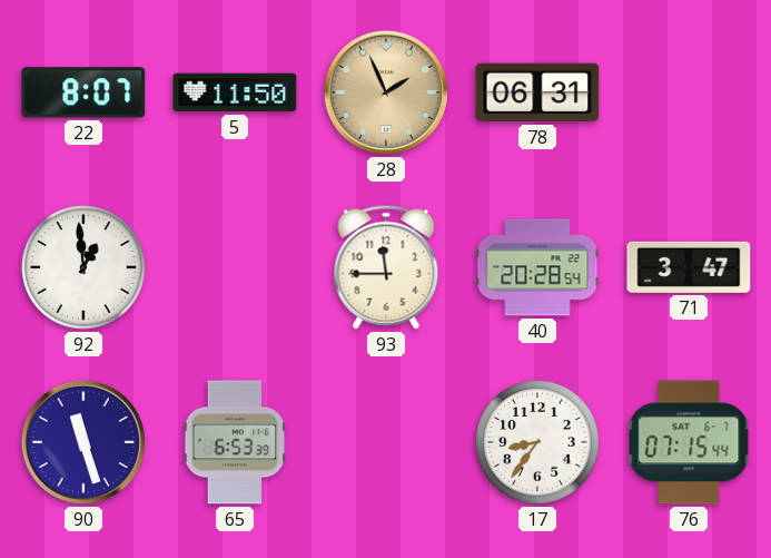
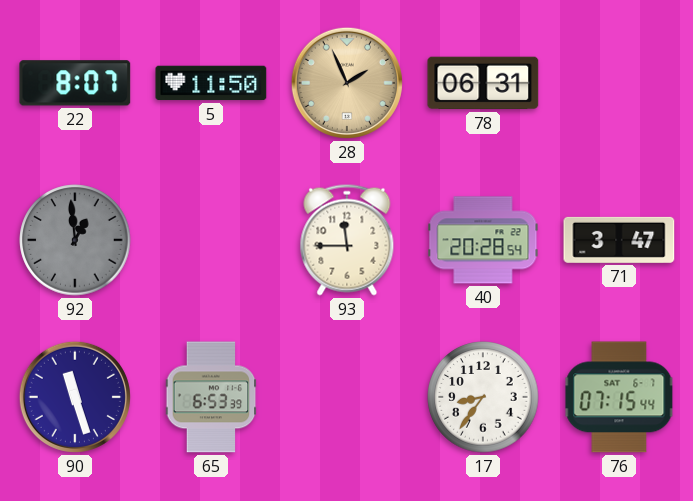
92 dial: white -> grey (75, 240)
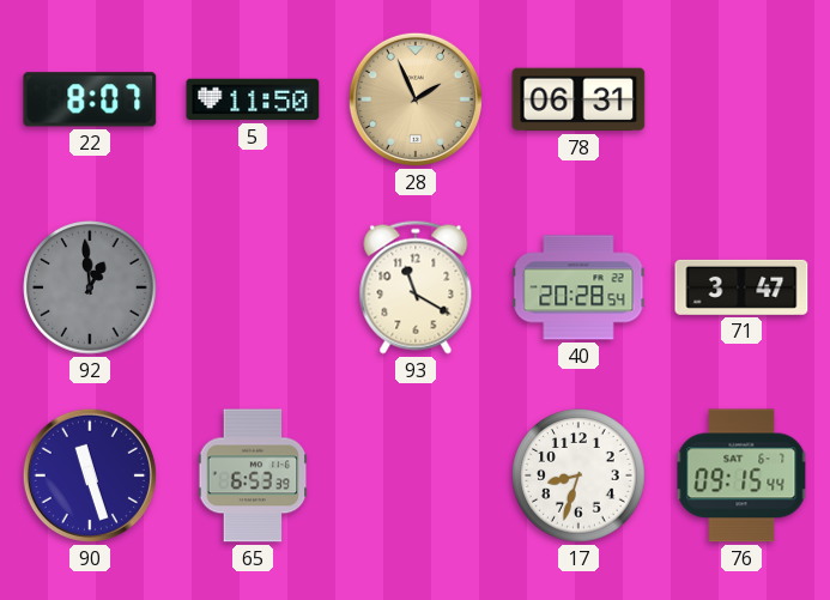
93: 11:45 -> 11:20 (416, 287)
17: 8:36 -> 8:33 (578, 475)
76: 07:15 -> 09:15 (741, 475)
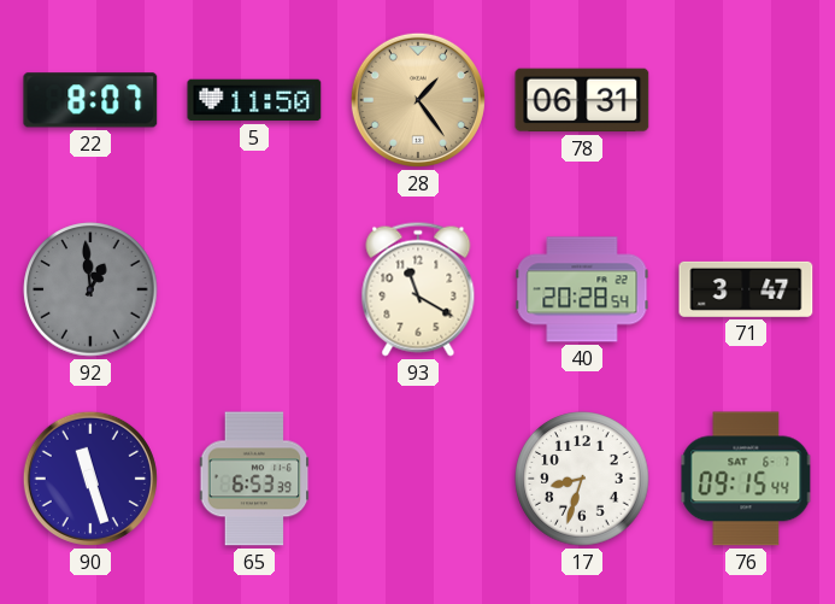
28: 1:56 -> 1:24 (418, 100)
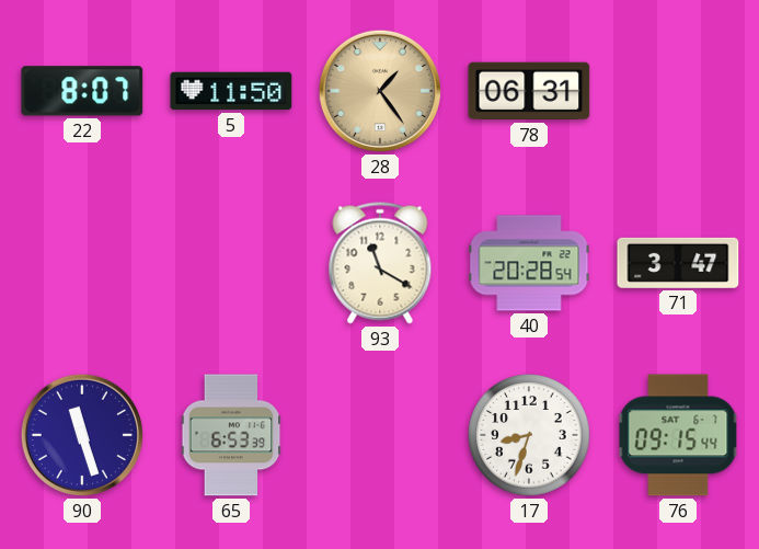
92: 12:59 -> none (90, 289)
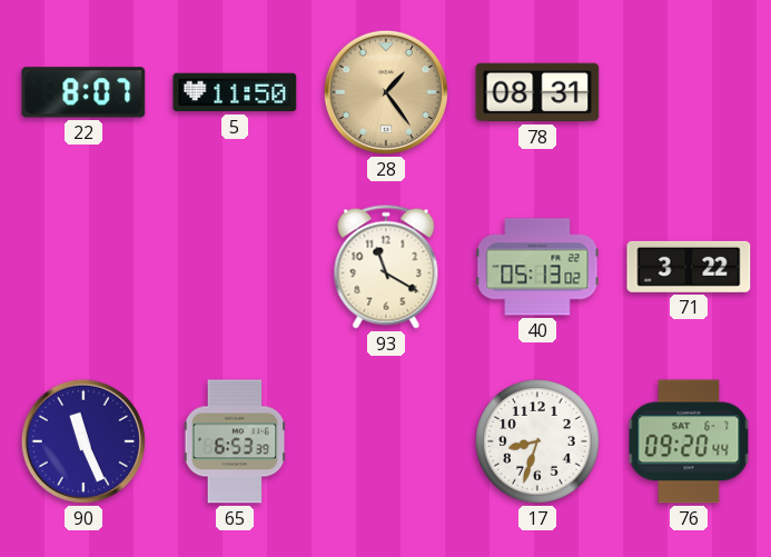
78: 06:31 -> 08:31 (537, 92)
40: 20:28 -> 05:13 (537, 267)
71: 3:47 -> 3:22 (689, 267)
90: 11:27 -> 11:26 (83, 441)
76: 09:15 -> 09:20 (689, 441)
